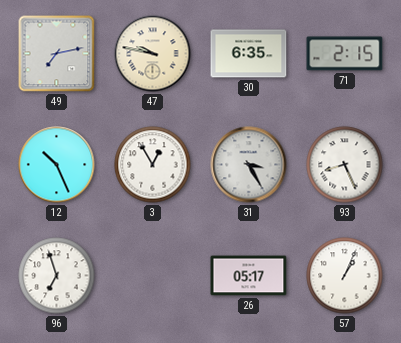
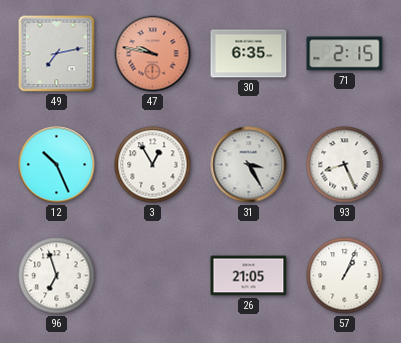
47 dial: cream -> salmon (153, 54)
26: 05:17 -> 21:05 (249, 276)
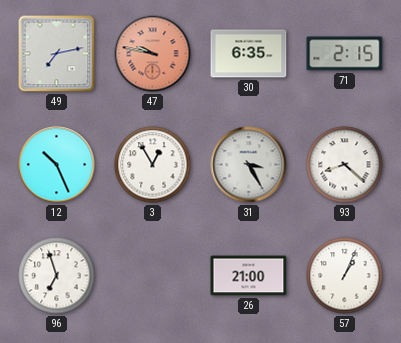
93: 8:26 -> 8:22 (345, 165)
26: 21:05 -> 21:00 (249, 276)
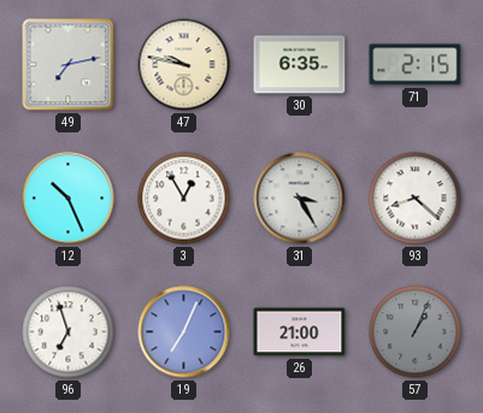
47 dial: salmon -> cream (184, 65)
19: none -> 7:04 (184, 332)
57 dial: white -> grey (416, 332)
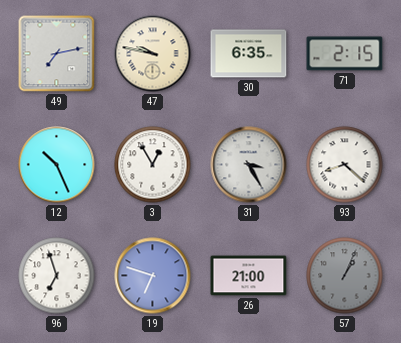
19: 7:04 -> 6:48 (153, 276)
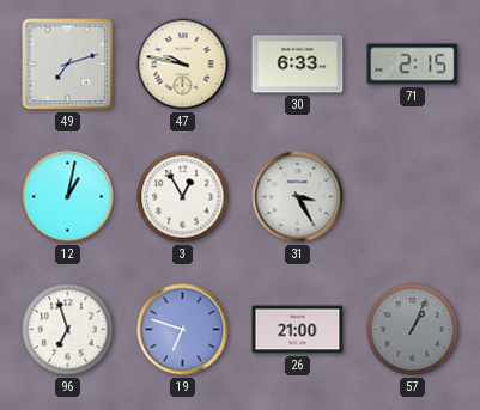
49: 7:13 -> 7:12 (68, 65)
30: 6:35 -> 6:33 (298, 65)
12: 10:26 -> 1:02 (68, 197)
93: 8:22 -> none (345, 165)
